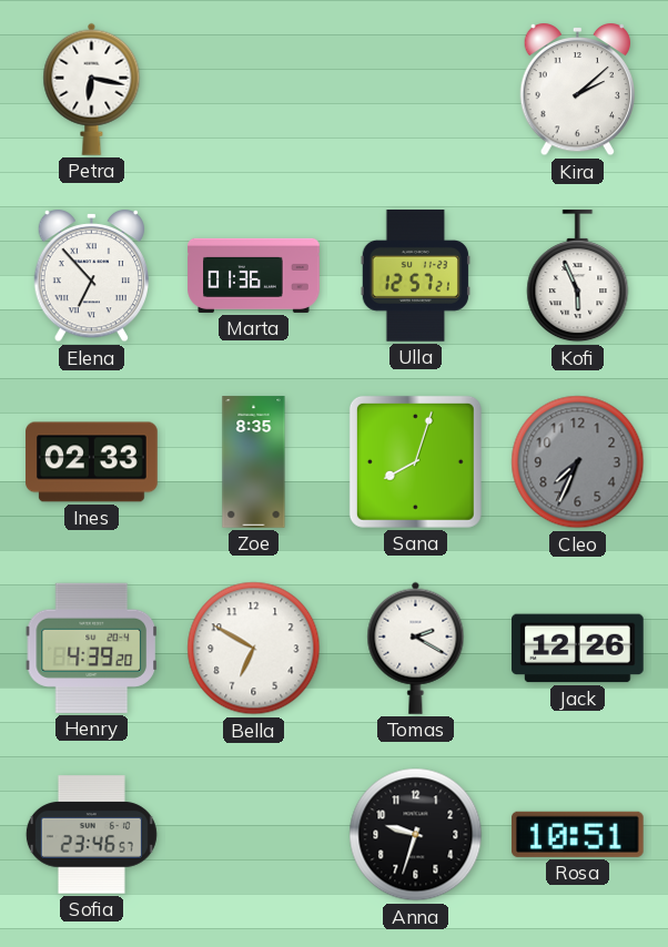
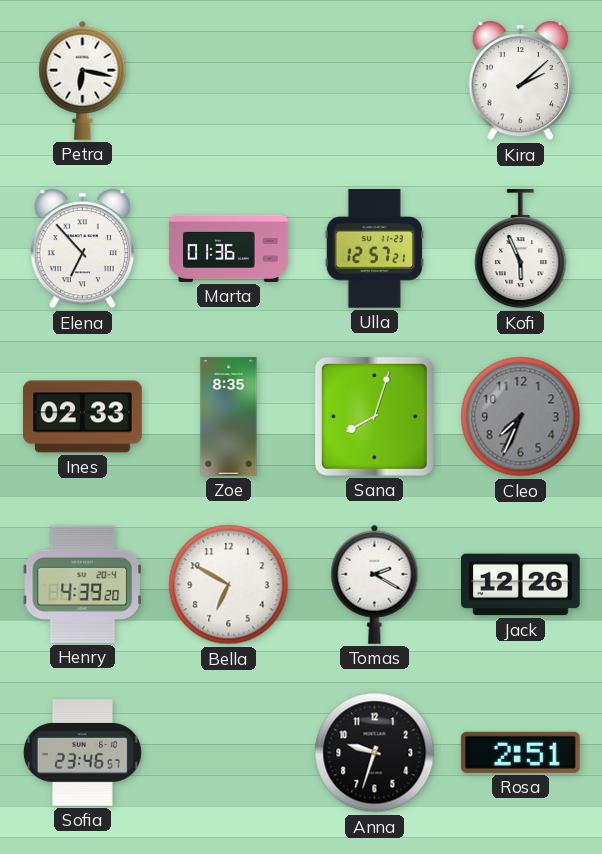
Rosa: 10:51 -> 2:51 (520, 752)
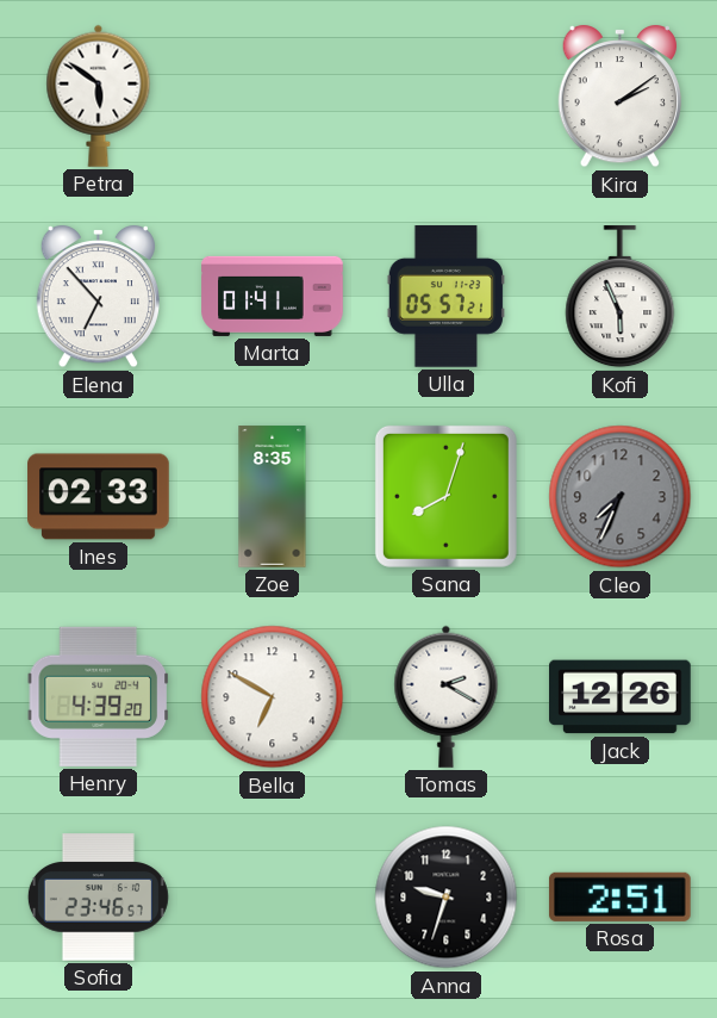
Petra: 6:17 -> 5:51 (99, 95)
Kira: 2:08 -> 2:09 (619, 97)
Marta: 01:36 -> 01:41 (273, 296)
Ulla: 12:57 -> 05:57 (445, 297)
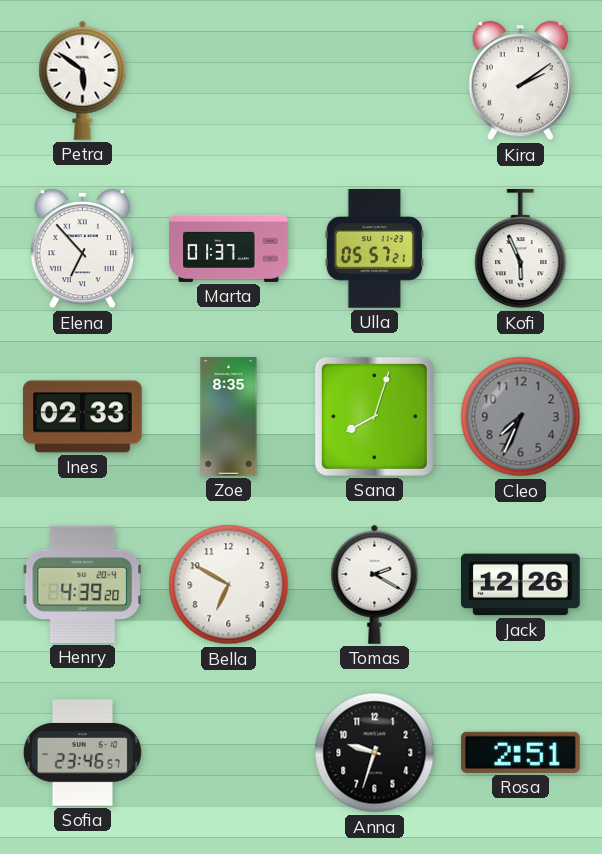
Marta: 01:41 -> 01:37 (229, 248)
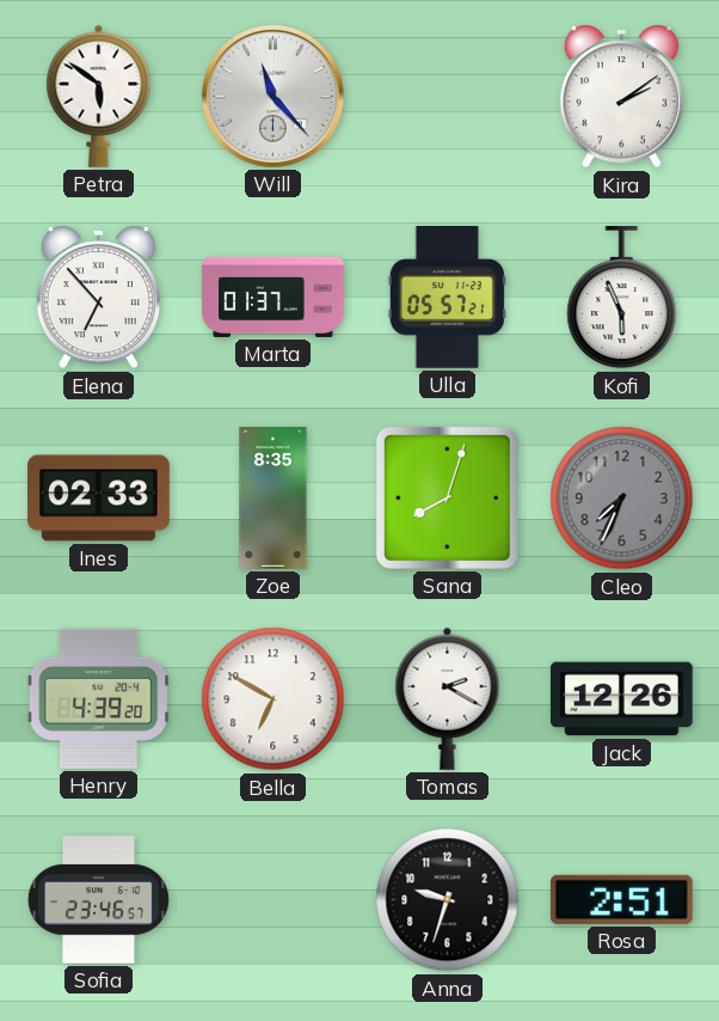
Will: none -> 11:23 (272, 96)
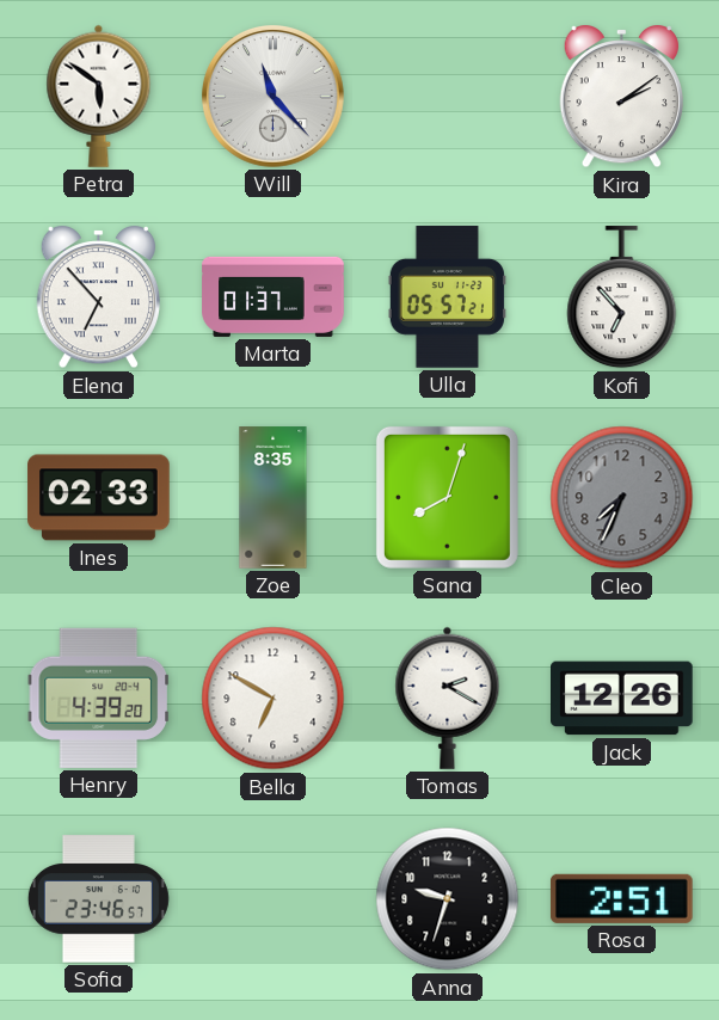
Kofi: 5:56 -> 6:53 (622, 297)
